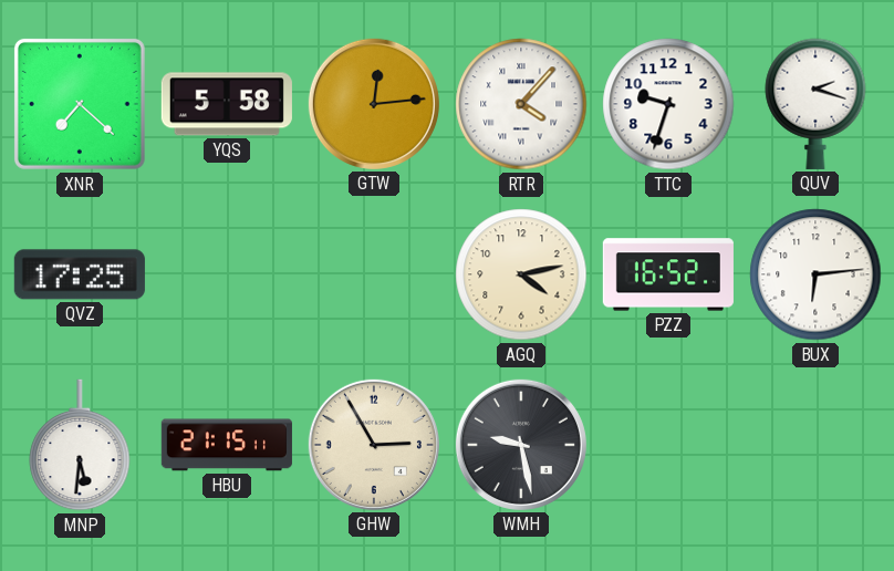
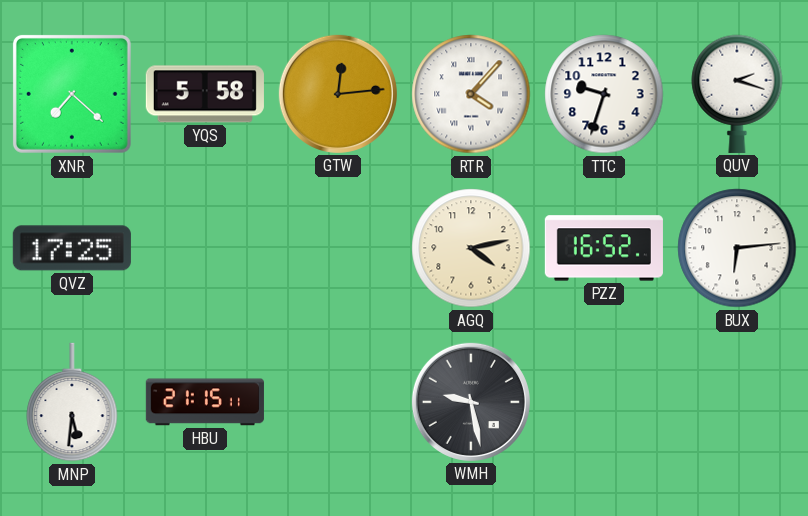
GHW: 2:55 -> none (374, 445)
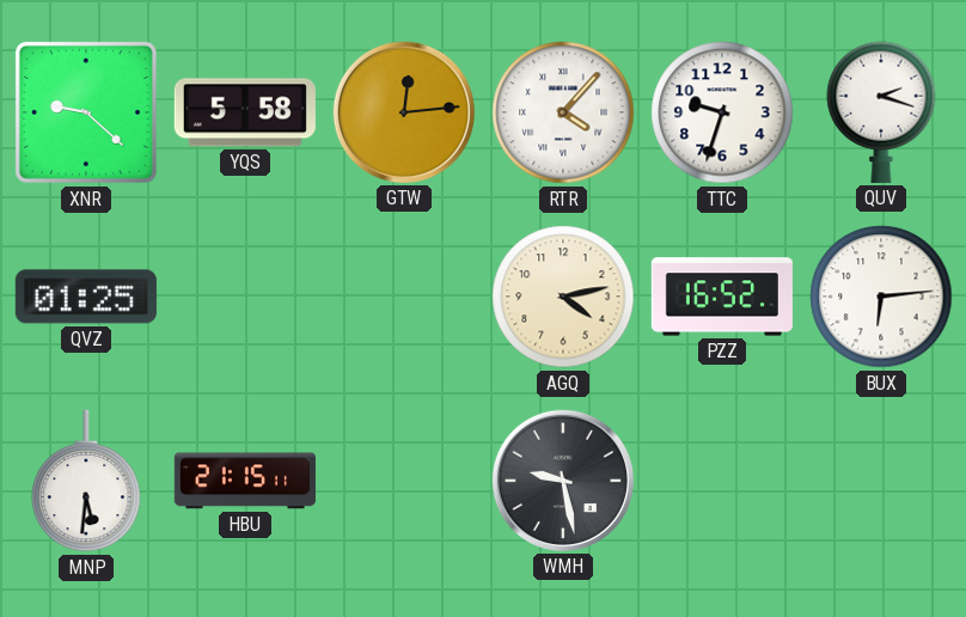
XNR: 7:22 -> 9:22 (86, 112)
QVZ: 17:25 -> 01:25 (86, 297)
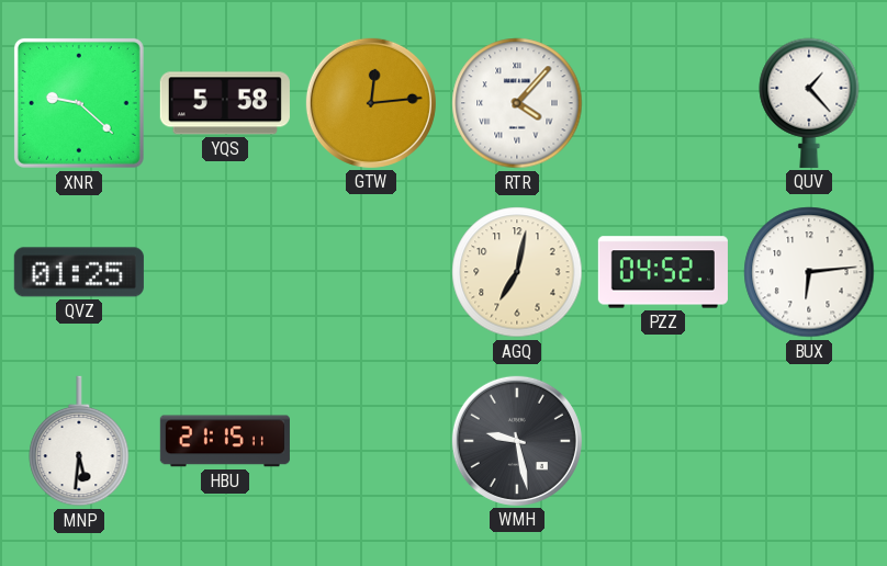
TTC: 9:33 -> none (722, 112)
QUV: 2:18 -> 1:23 (809, 103)
AGQ: 4:13 -> 7:02 (517, 272)
PZZ: 16:52 -> 04:52 (663, 272)
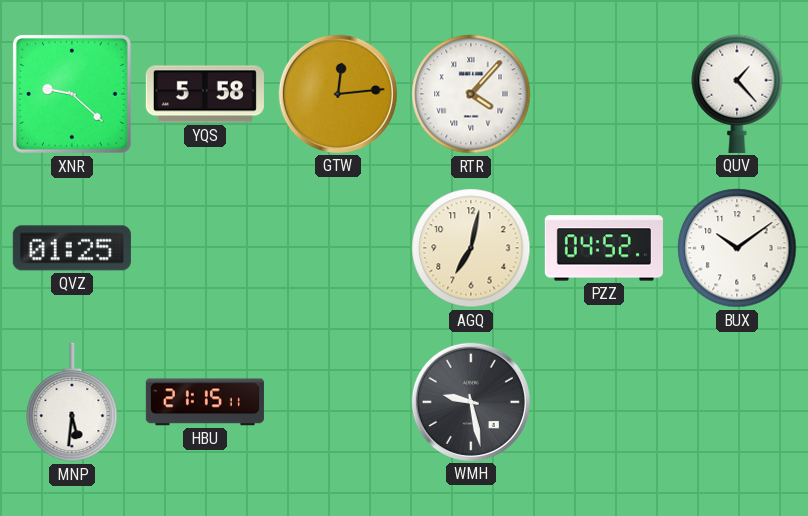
BUX: 6:14 -> 10:09 (737, 248)
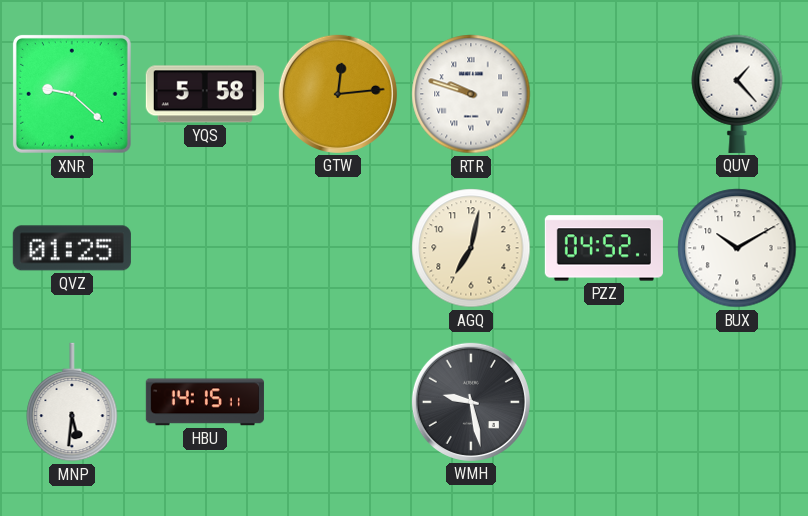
RTR: 4:07 -> 9:48 (471, 94)
BUX: 10:09 -> 10:10 (737, 248)
HBU: 21:15 -> 14:15 (205, 402)
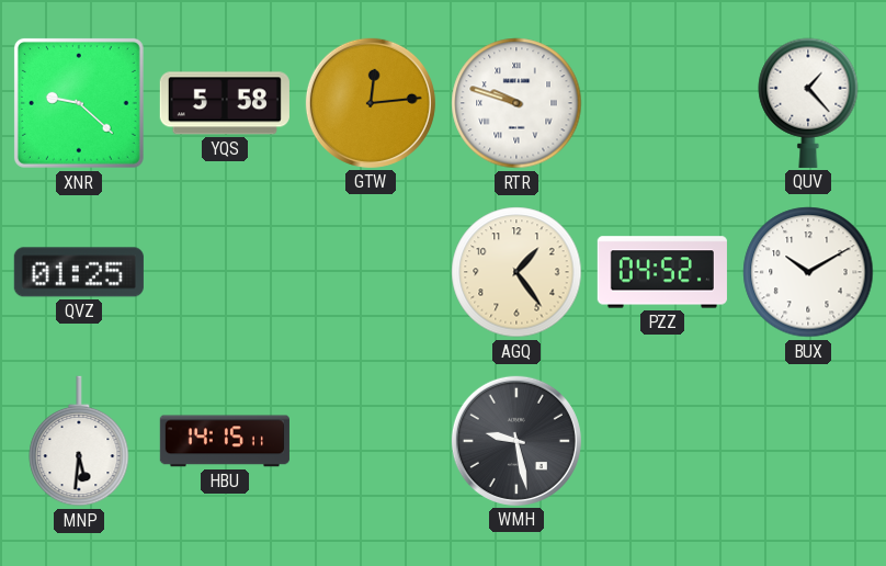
AGQ: 7:02 -> 1:24 (516, 272)
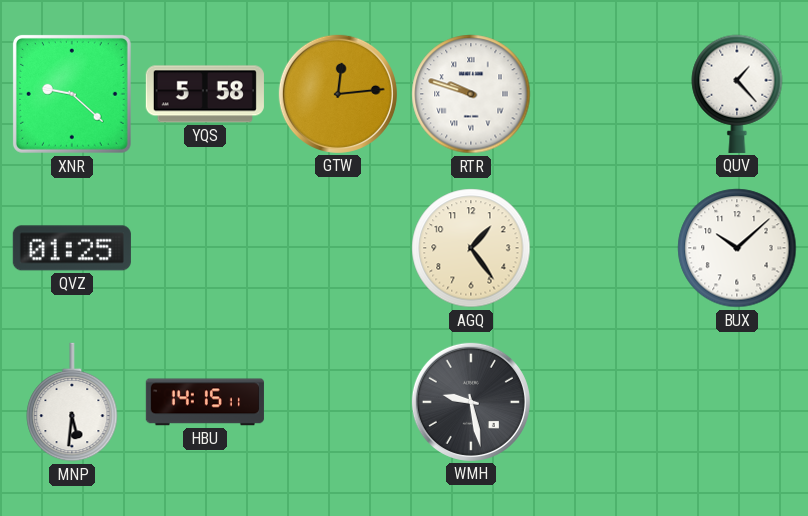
PZZ: 04:52 -> none (662, 272)
BUX: 10:10 -> 10:08 (737, 248)
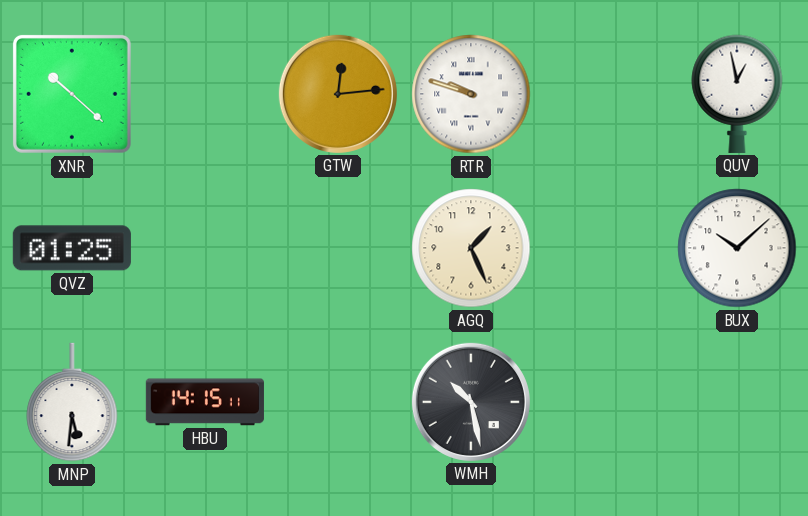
XNR: 9:22 -> 10:22 (72, 94)
YQS: 5:58 -> none (205, 94)
QUV: 1:23 -> 12:58 (737, 94)
AGQ: 1:24 -> 1:26 (471, 248)
WMH: 9:28 -> 10:28 (471, 402)
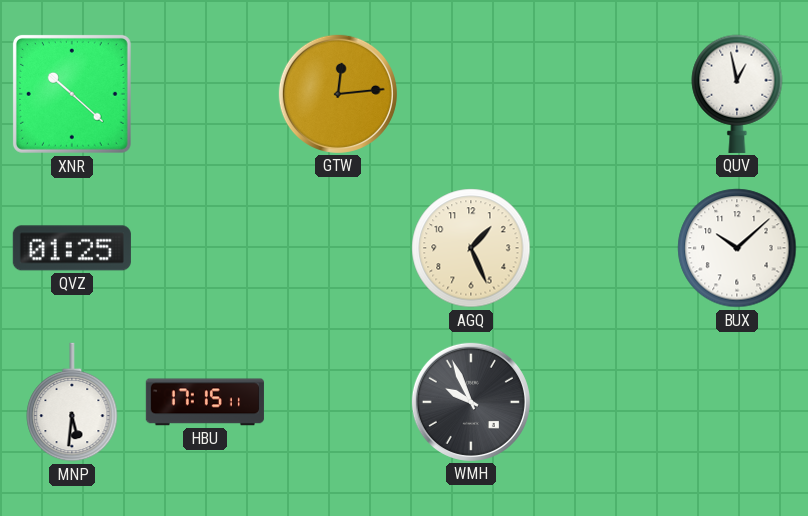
RTR: 9:48 -> none (471, 94)
HBU: 14:15 -> 17:15 (205, 402)
WMH: 10:28 -> 9:56 (471, 402)
